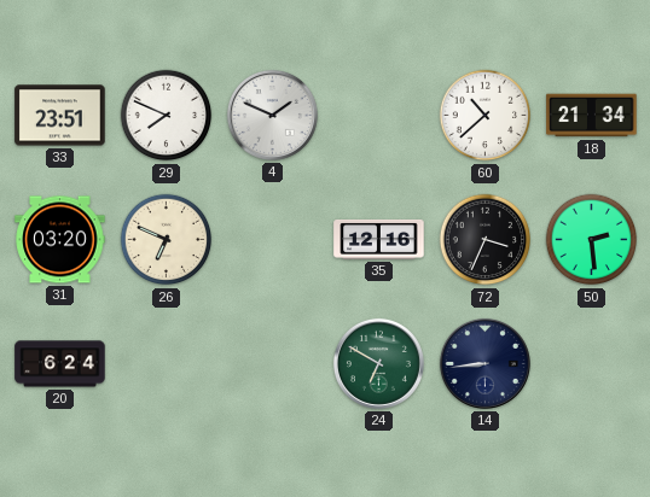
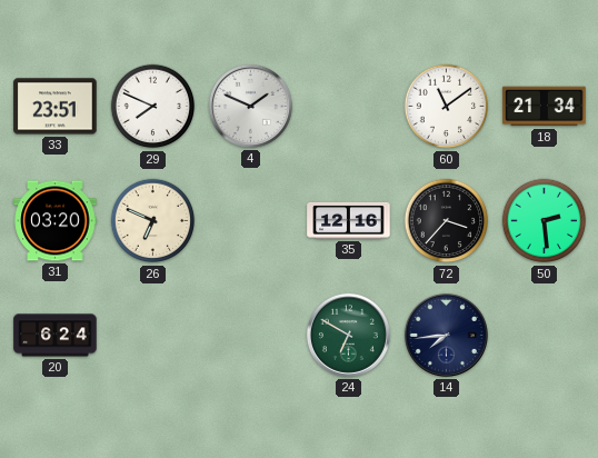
60: 10:38 -> 11:09 (447, 107)
72: 3:34 -> 3:37 (447, 221)
14: 8:44 -> 7:44 (446, 335)
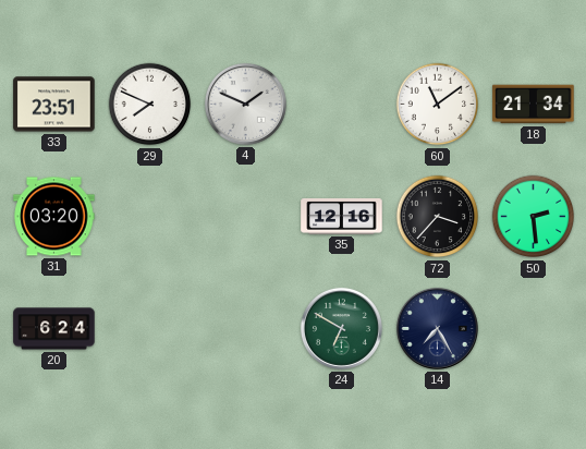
26: 6:49 -> none (153, 221)
14: 7:44 -> 7:25 (437, 328)
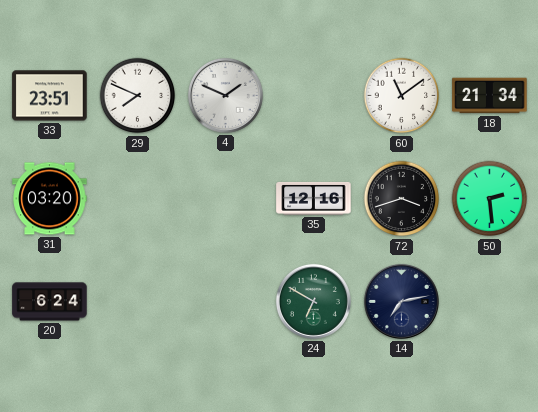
72: 3:37 -> 3:42 (402, 199)
14: 7:25 -> 7:13 (401, 301)
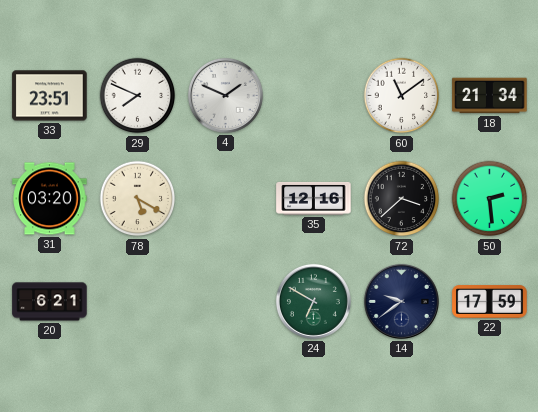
78: none -> 5:20 (138, 199)
72: 3:42 -> 3:38 (402, 199)
20: 6:24 -> 6:21 (50, 302)
14: 7:13 -> 9:39 (401, 301)
22: none -> 17:59 (490, 302)
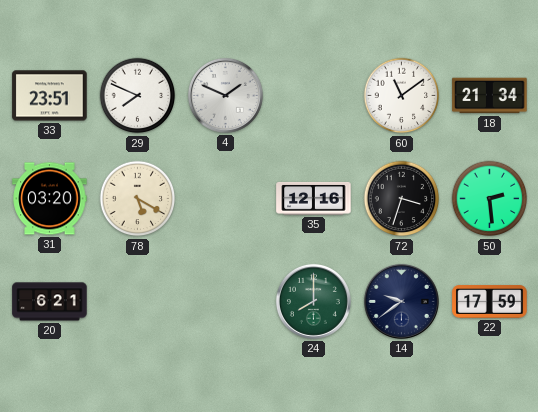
72: 3:38 -> 3:33 (402, 199)
24: 6:50 -> 8:00 (313, 301)
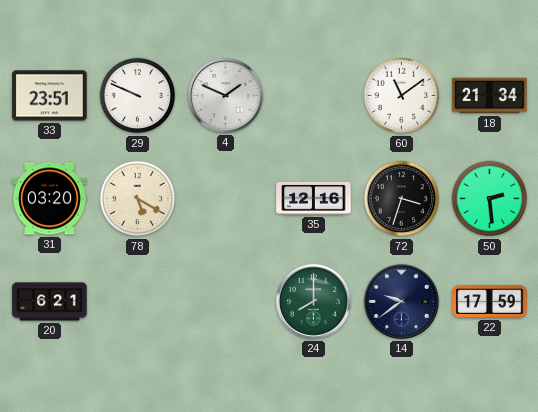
29: 7:49 -> 9:49 (138, 96)
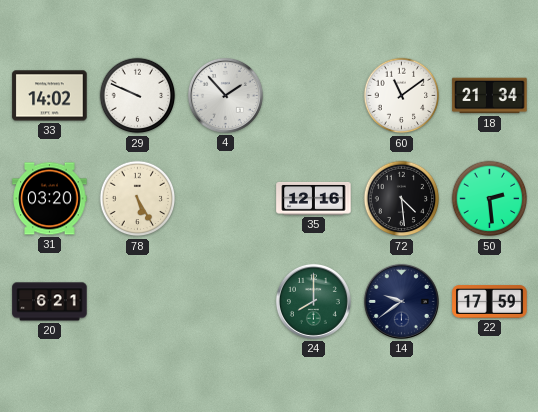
33: 23:51 -> 14:02 (50, 96)
4: 1:49 -> 1:53 (225, 95)
78: 5:20 -> 5:25 (138, 199)
72: 3:33 -> 4:29 (402, 199)
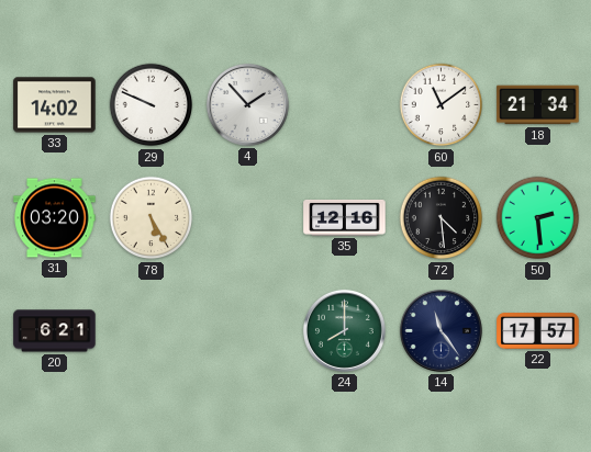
14: 9:39 -> 11:24 (441, 330)
22: 17:59 -> 17:57 (538, 331)
